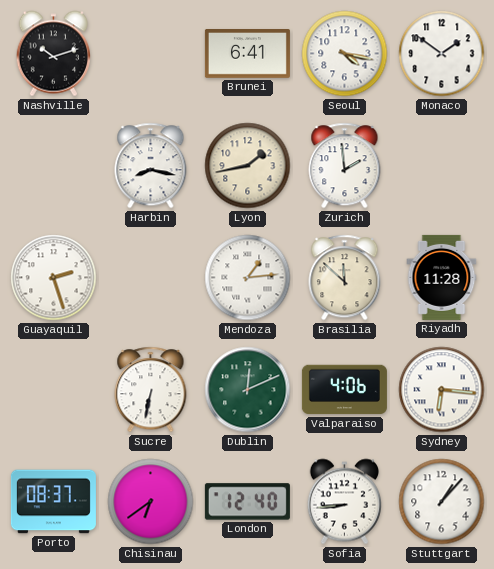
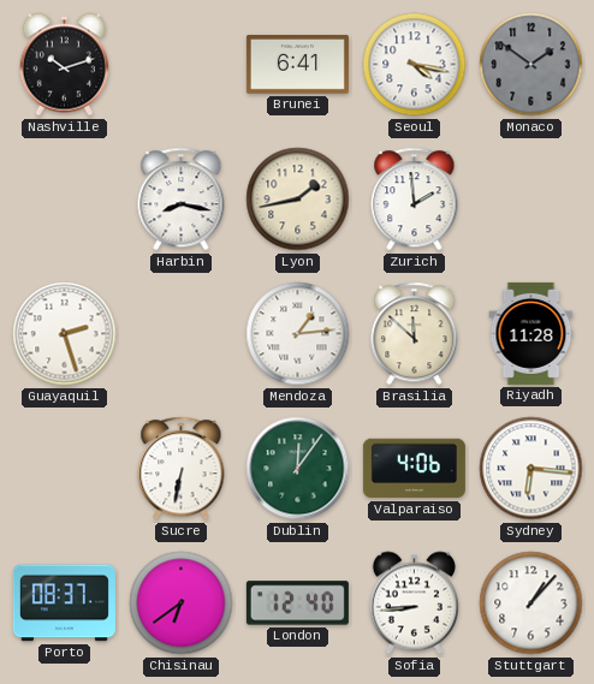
Monaco dial: white -> grey (531, 65)
Dublin: 12:11 -> 12:06 (298, 469)
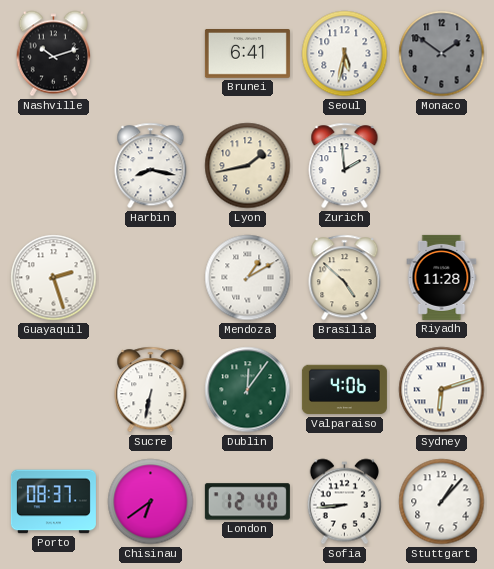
Seoul: 4:17 -> 5:32 (345, 54)
Mendoza: 1:14 -> 1:10 (248, 278)
Brasilia: 11:52 -> 4:52 (345, 278)
Sydney: 6:16 -> 6:12 (442, 390)
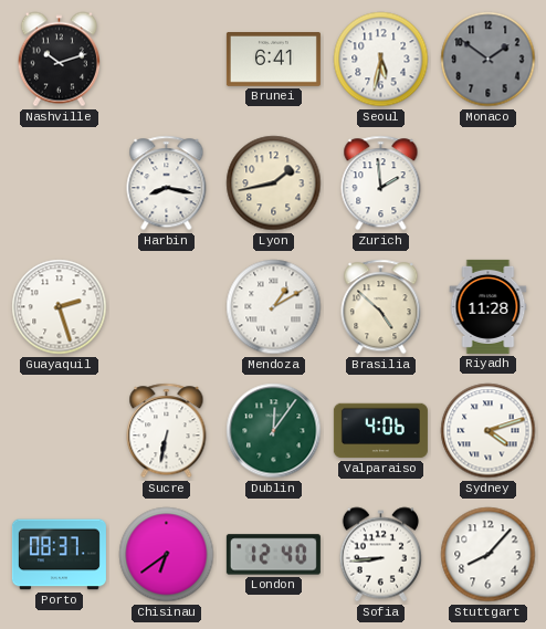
Sydney: 6:12 -> 4:12 (489, 431)
Stuttgart: 1:07 -> 8:07 (489, 555)
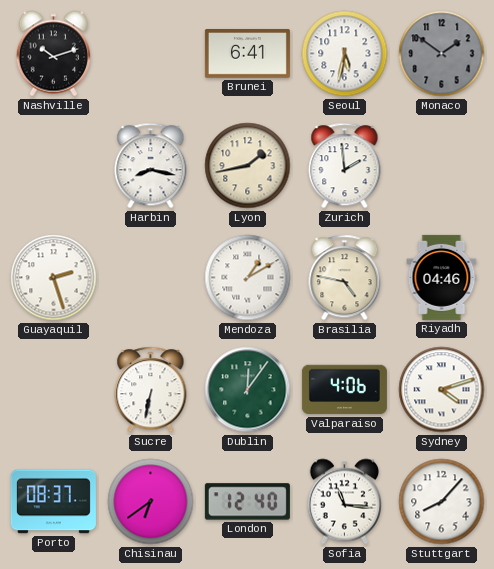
Brasilia: 4:52 -> 4:47 (345, 278)
Riyadh: 11:28 -> 04:46 (442, 277)
Sofia: 8:44 -> 11:16 (344, 502)
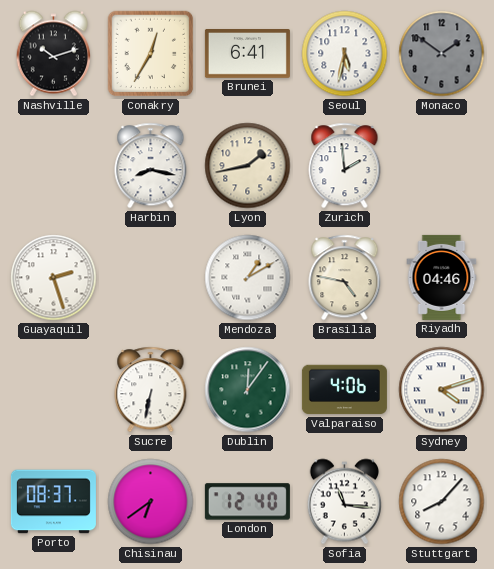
Conakry: none -> 12:35 (151, 54)
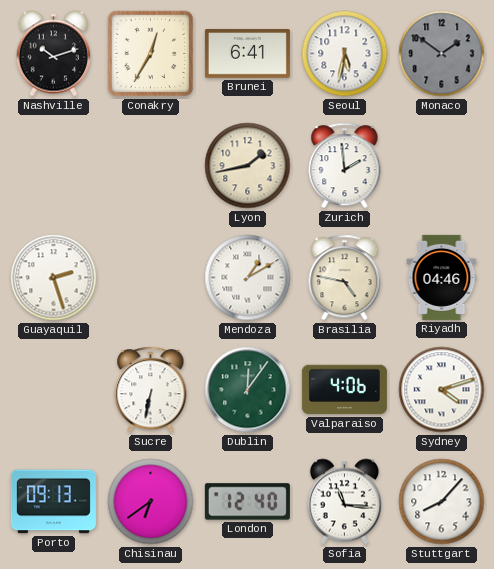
Harbin: 8:17 -> none (151, 166)
Porto: 08:37 -> 09:13 (53, 502)
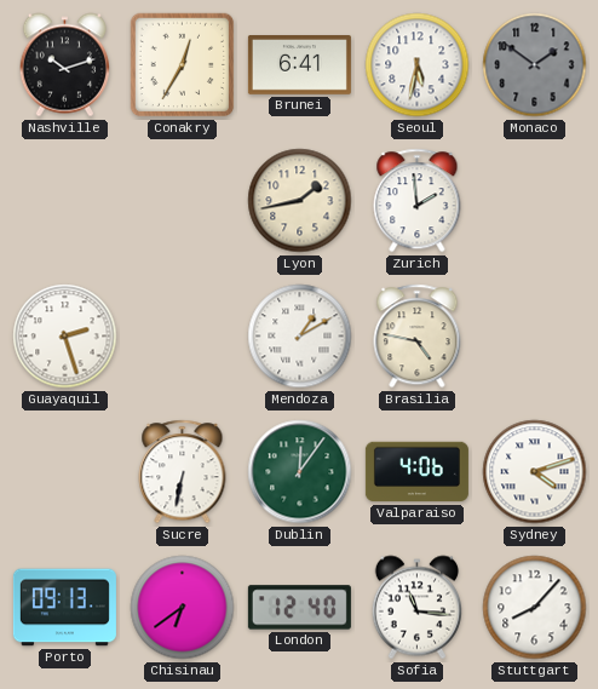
Riyadh: 04:46 -> none (442, 277)
